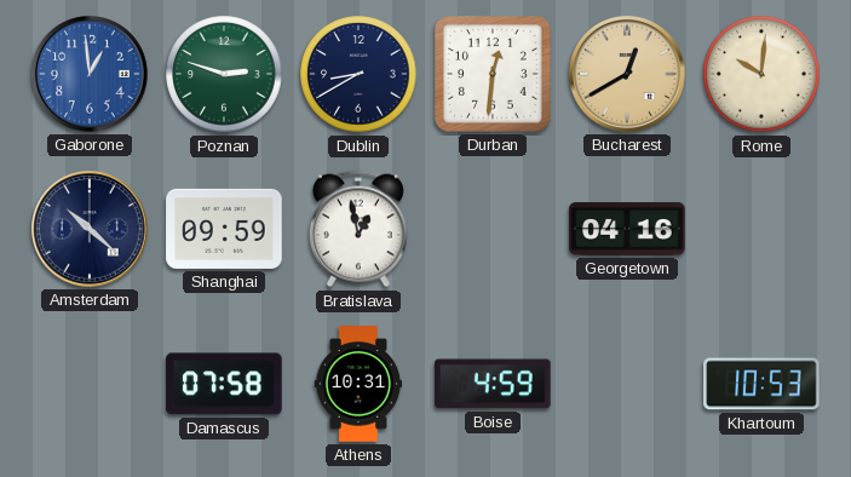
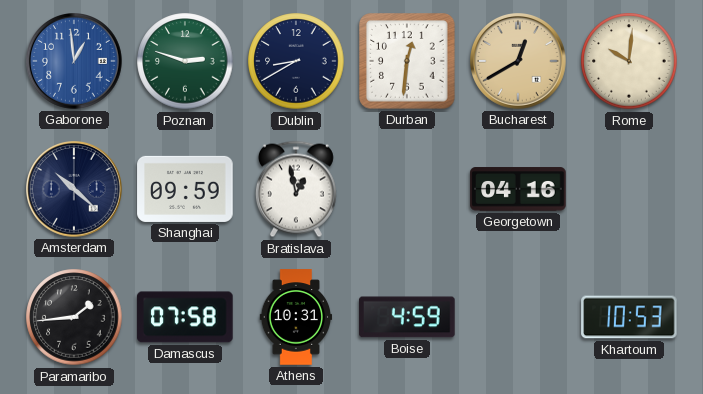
Paramaribo: none -> 1:44 (74, 317)
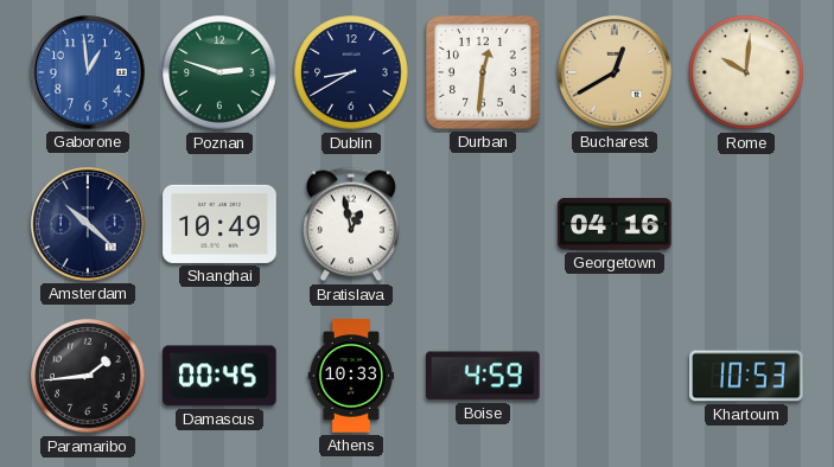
Shanghai: 09:59 -> 10:49 (219, 224)
Damascus: 07:58 -> 00:45 (219, 376)
Athens: 10:31 -> 10:33 (351, 376)
